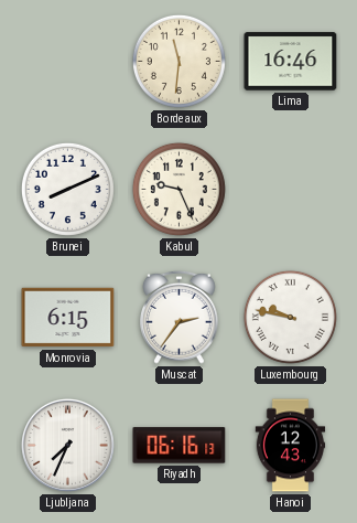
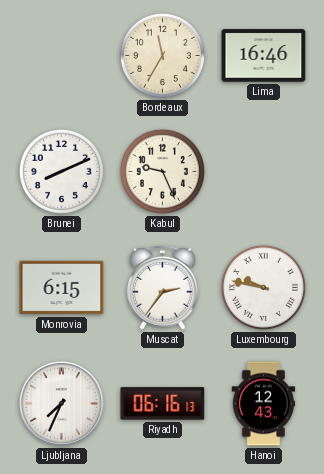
Bordeaux: 11:31 -> 11:35 (162, 55)
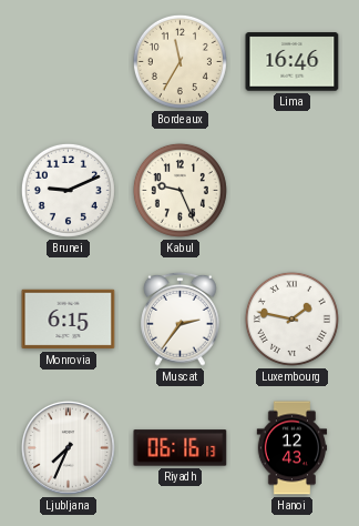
Brunei: 8:11 -> 9:11 (68, 190)
Luxembourg: 9:47 -> 1:47 (291, 318)
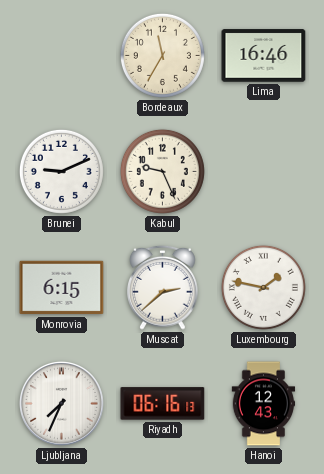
Muscat: 2:36 -> 2:38 (163, 287)
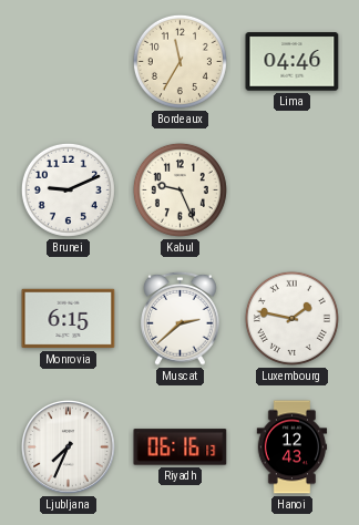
Lima: 16:46 -> 04:46 (293, 62)
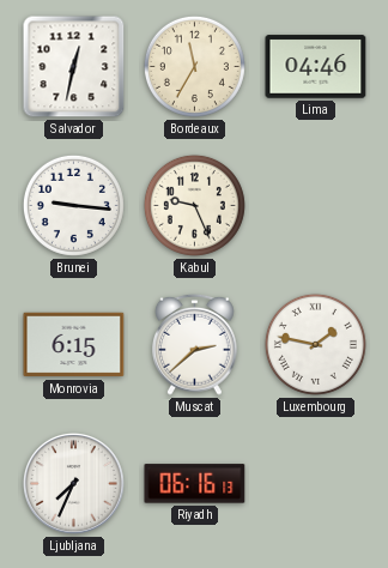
Salvador: none -> 12:32 (74, 67)
Brunei: 9:11 -> 9:16 (73, 205)
Hanoi: 12:43 -> none (293, 447)
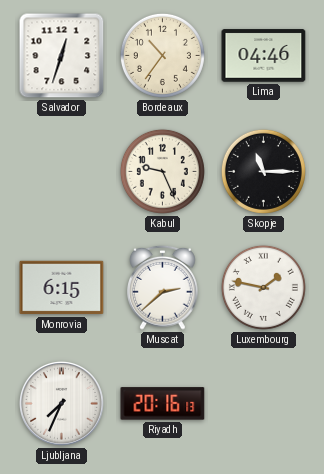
Salvador: 12:32 -> 12:33 (62, 56)
Bordeaux: 11:35 -> 10:36 (162, 55)
Brunei: 9:16 -> none (73, 205)
Skopje: none -> 11:15 (263, 171)
Riyadh: 06:16 -> 20:16 (163, 404)
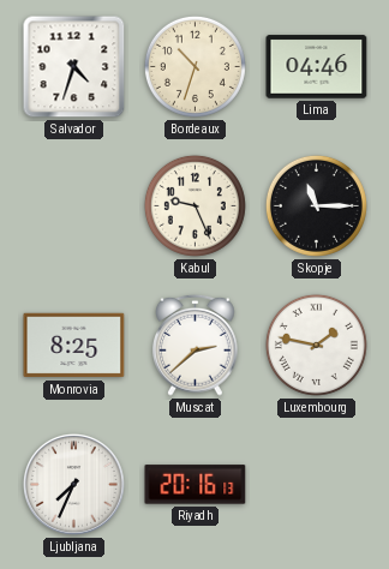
Salvador: 12:33 -> 4:33 (74, 67)
Bordeaux: 10:36 -> 10:33 (194, 66)
Monrovia: 6:15 -> 8:25 (74, 346)
